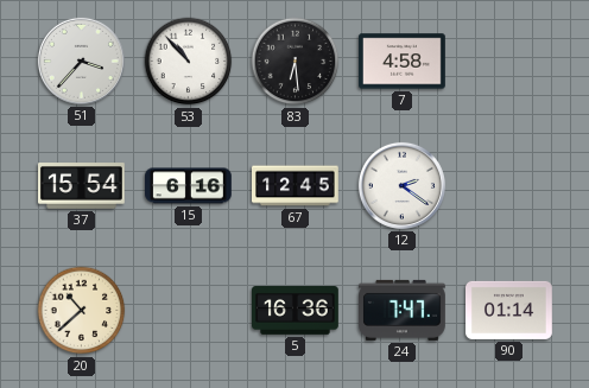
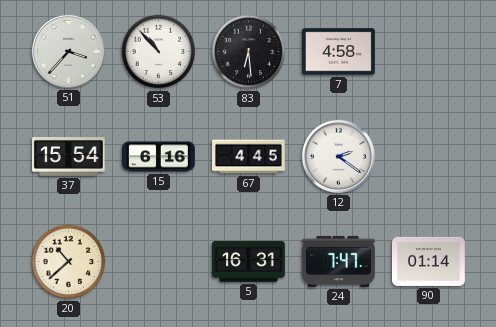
67: 12:45 -> 4:45 (249, 157)
5: 16:36 -> 16:31 (249, 262)
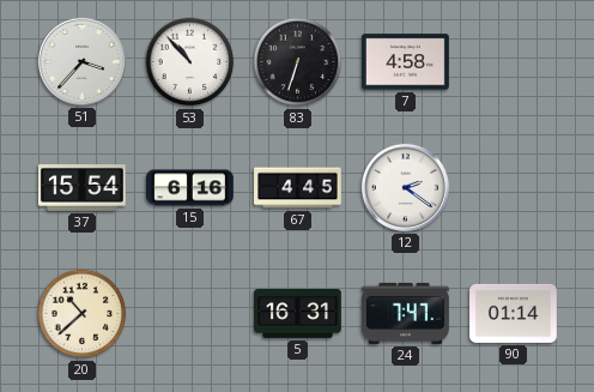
83: 6:29 -> 6:33 (298, 62)
